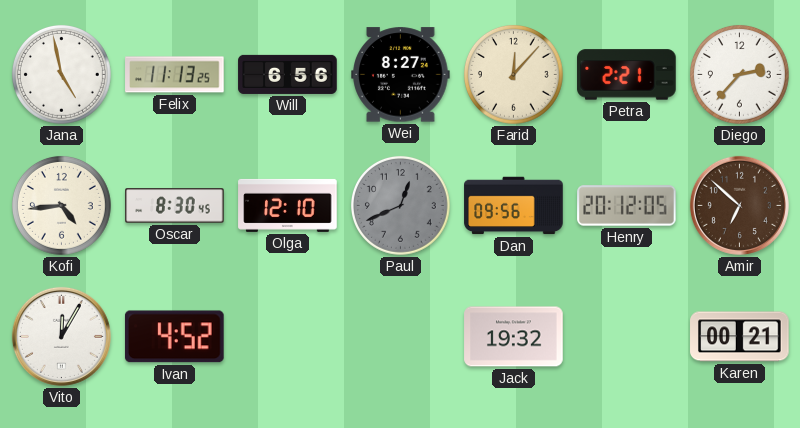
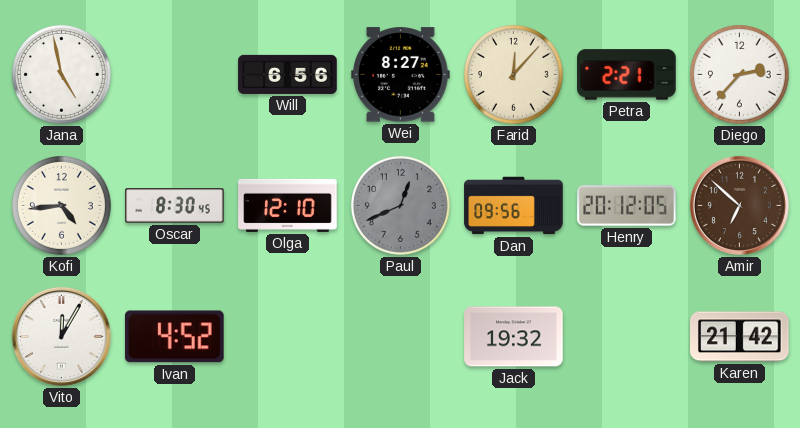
Felix: 11:13 -> none (175, 75)
Karen: 00:21 -> 21:42 (740, 337)
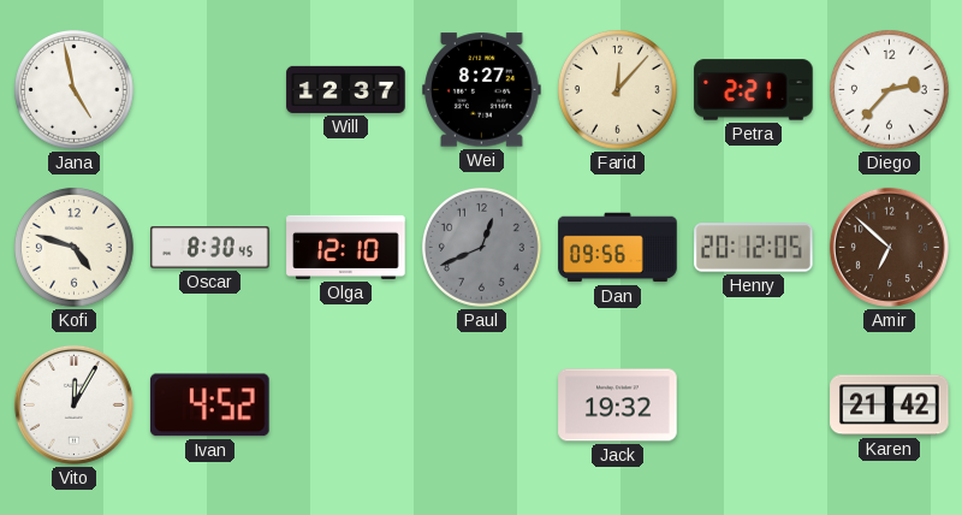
Will: 6:56 -> 12:37 (346, 89)
Kofi: 4:44 -> 4:48 (73, 247)
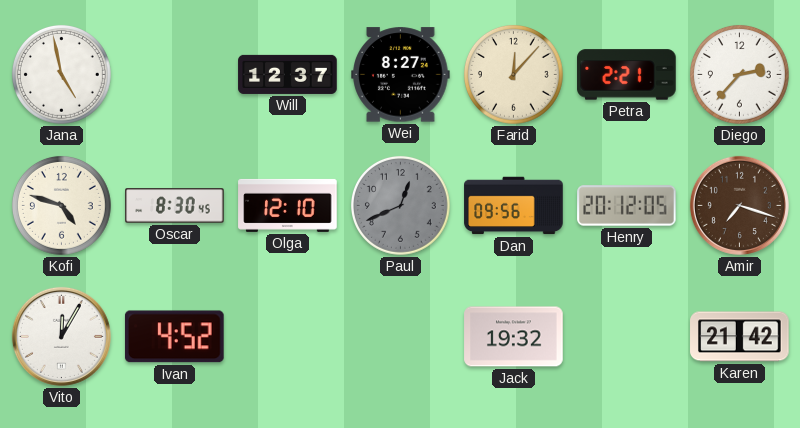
Amir: 6:52 -> 7:18 (739, 205)
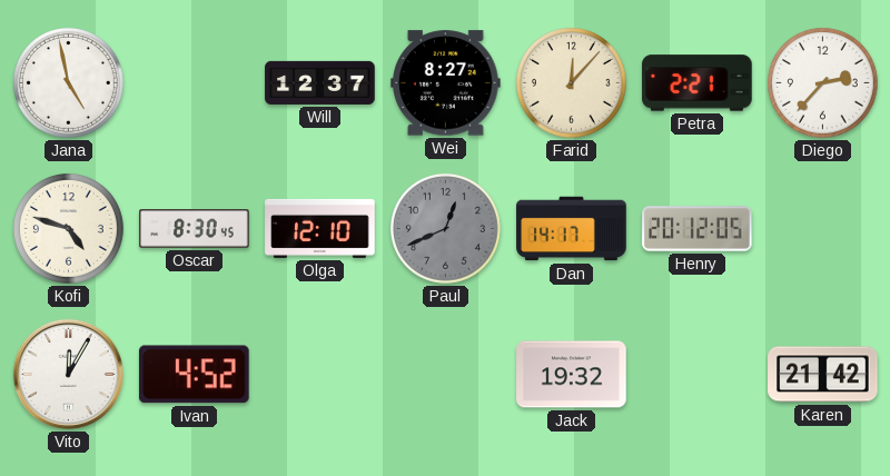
Dan: 09:56 -> 14:17 (572, 229)
Amir: 7:18 -> none (739, 205)
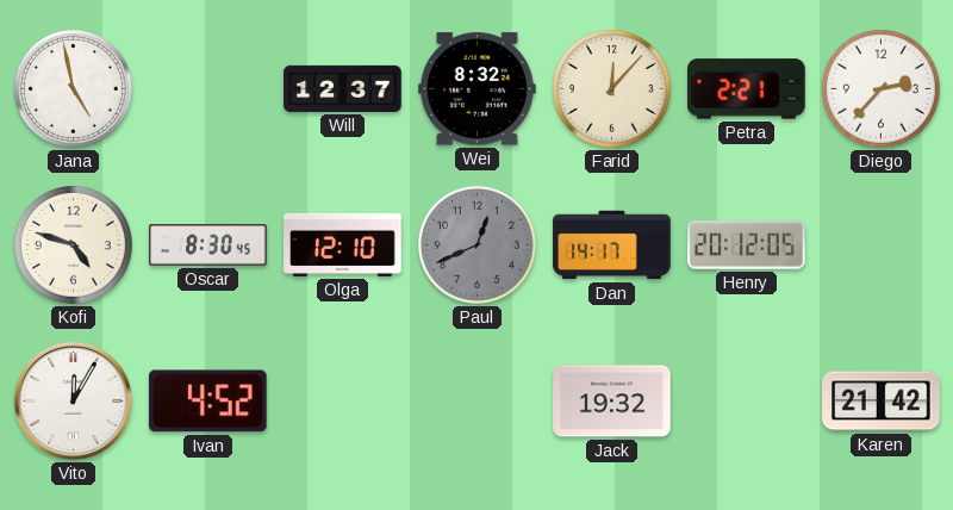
Wei: 8:27 -> 8:32 (478, 89)
